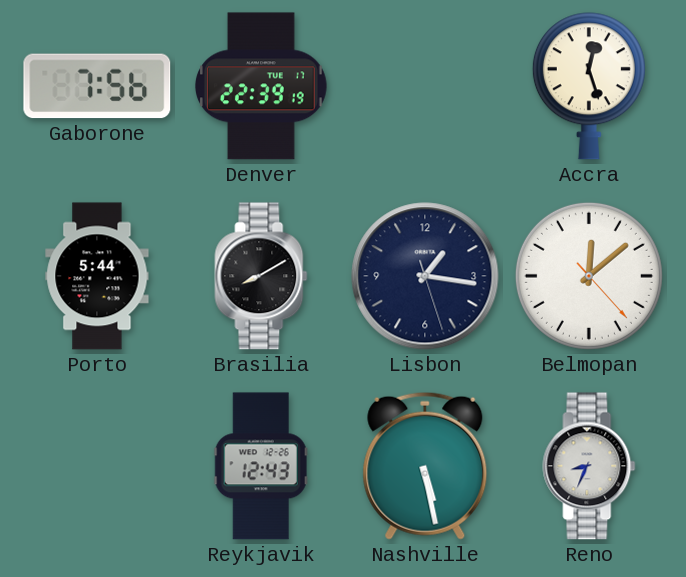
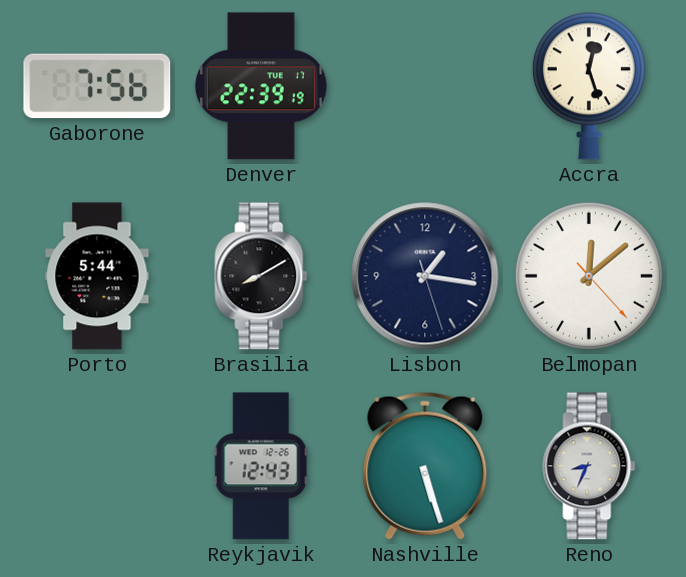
Nashville: 5:28 -> 5:27 (425, 466)
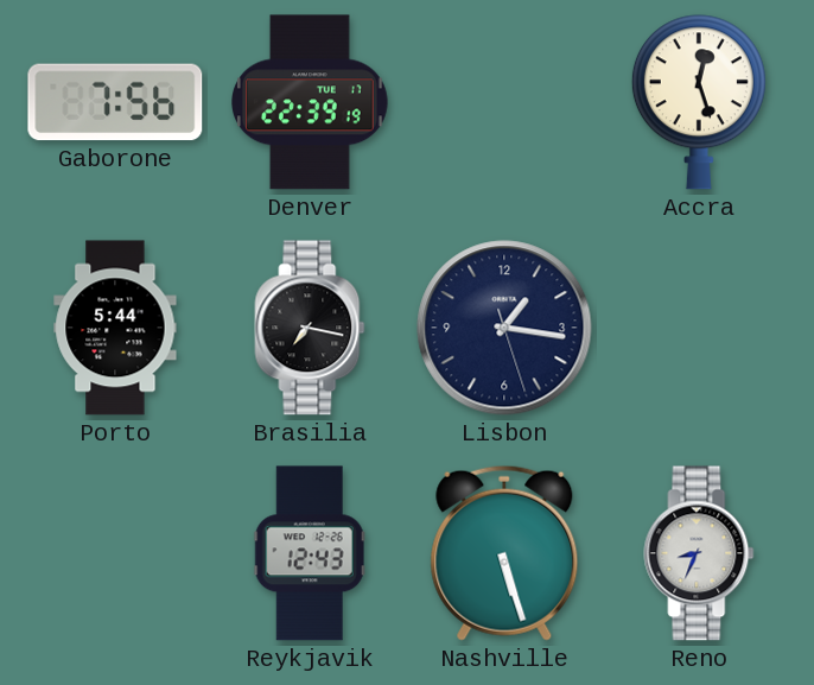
Brasilia: 8:10 -> 7:17 (310, 328)
Belmopan: 12:08 -> none (589, 276)
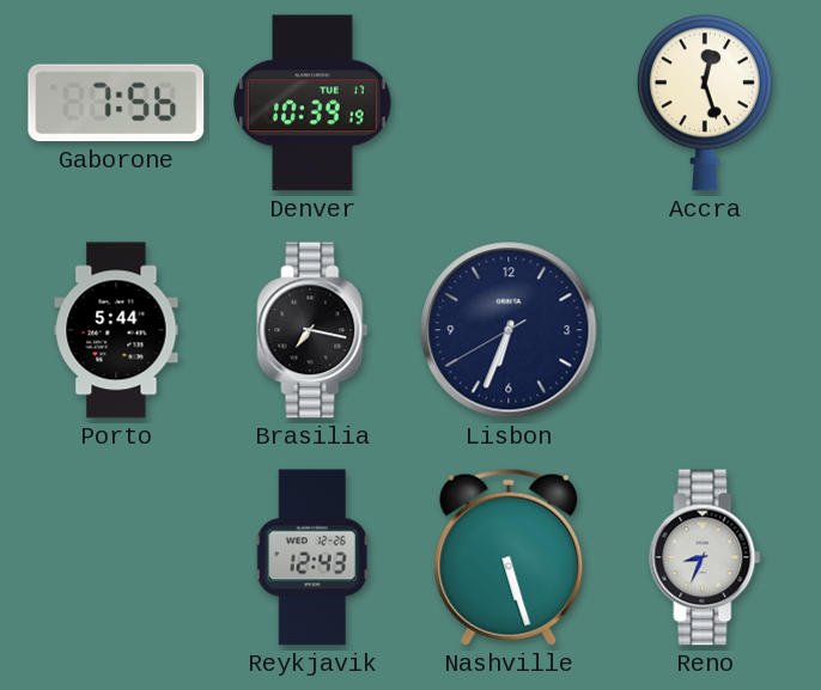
Denver: 22:39 -> 10:39 (314, 103)
Lisbon: 1:16 -> 6:33 (509, 330)
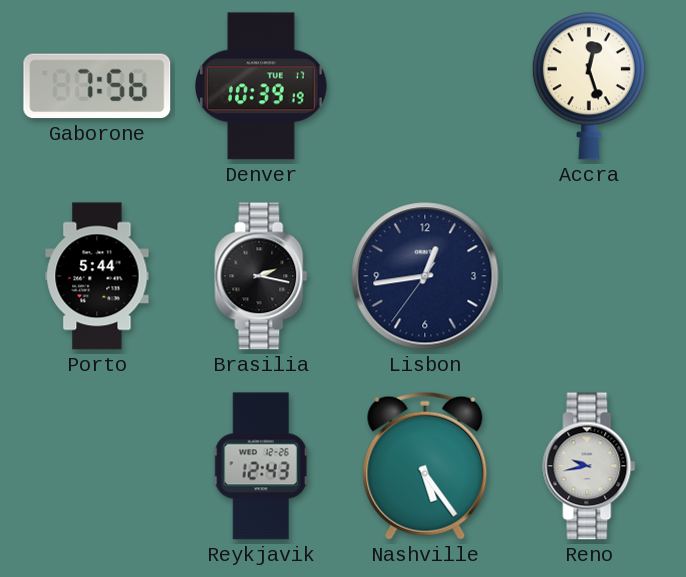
Brasilia: 7:17 -> 2:17 (261, 276)
Lisbon: 6:33 -> 12:43 (425, 276)
Nashville: 5:27 -> 5:24 (425, 466)
Reno: 8:34 -> 9:43 (589, 466)
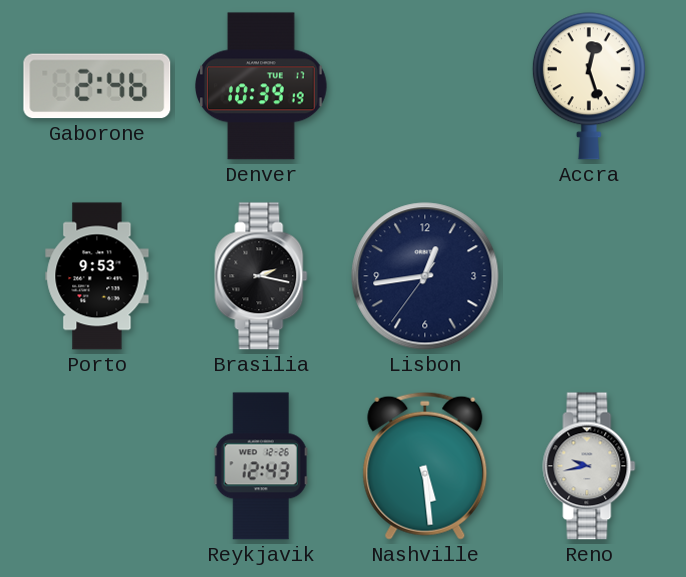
Gaborone: 7:56 -> 2:46 (97, 86)
Porto: 5:44 -> 9:53 (97, 276)
Nashville: 5:24 -> 5:29 (425, 466)
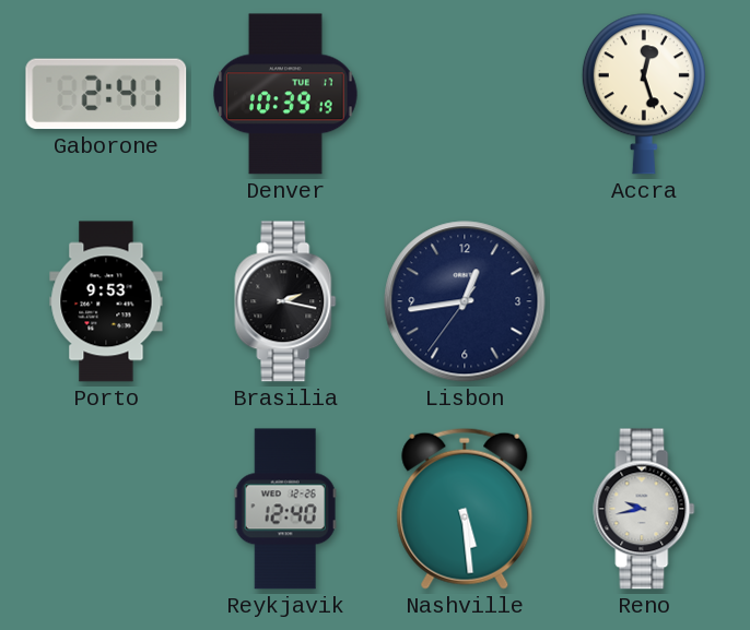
Gaborone: 2:46 -> 2:41 (106, 94)
Reykjavik: 12:43 -> 12:40 (285, 509)
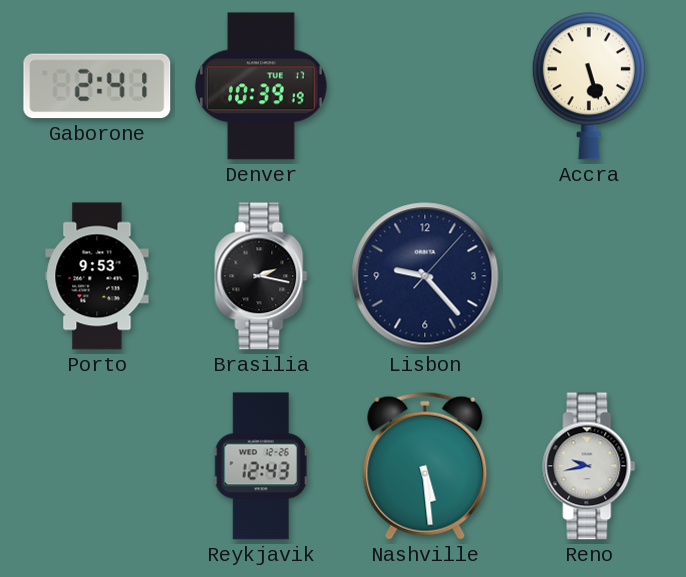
Accra: 12:27 -> 5:27 (589, 86)
Lisbon: 12:43 -> 9:23 (425, 276)
Reykjavik: 12:40 -> 12:43 (261, 466)
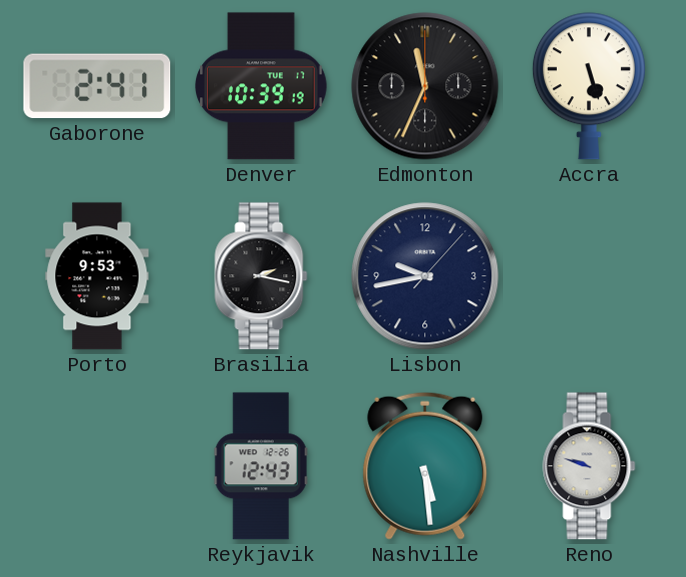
Edmonton: none -> 11:34 (425, 86)
Lisbon: 9:23 -> 9:43 (425, 276)
Reno: 9:43 -> 9:48 (589, 466)
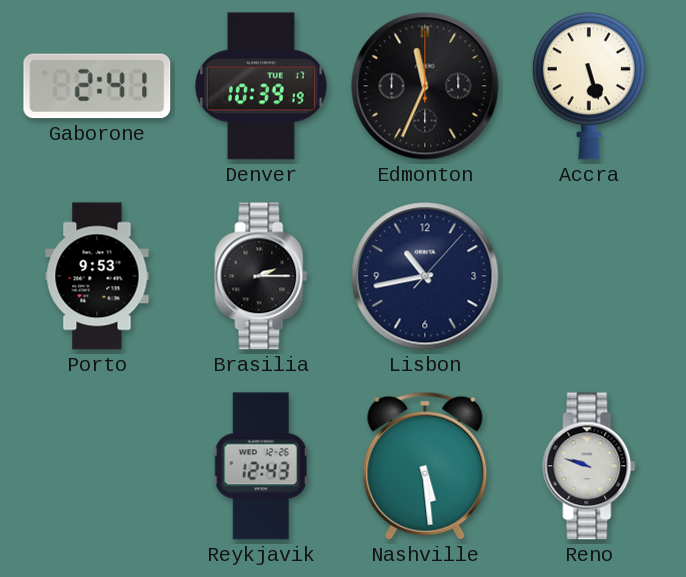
Brasilia: 2:17 -> 2:15 (261, 276)
Lisbon: 9:43 -> 10:43 (425, 276)
